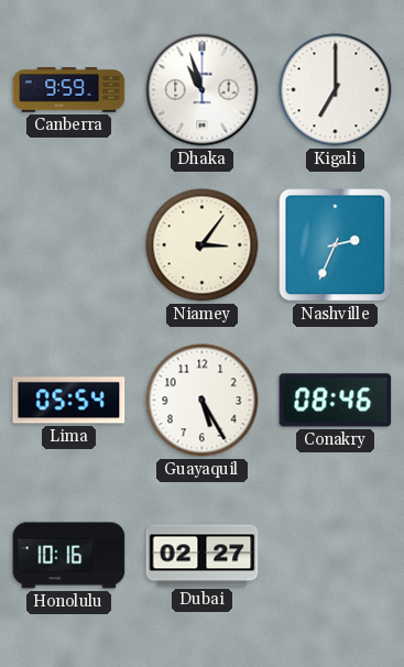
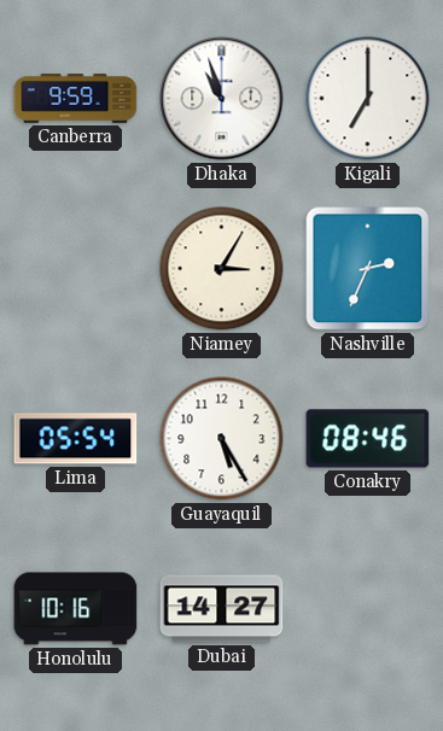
Niamey: 3:06 -> 3:05 (222, 269)
Dubai: 02:27 -> 14:27 (222, 609)
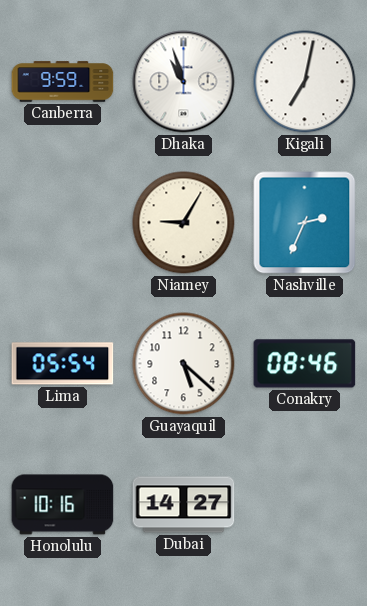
Kigali: 7:00 -> 7:02 (305, 82)
Niamey: 3:05 -> 9:05 (184, 223)
Guayaquil: 5:25 -> 5:22 (184, 364)
